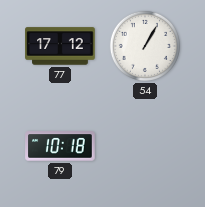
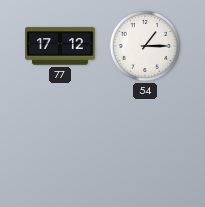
54: 1:05 -> 1:15 (145, 46)
79: 10:18 -> none (60, 146)
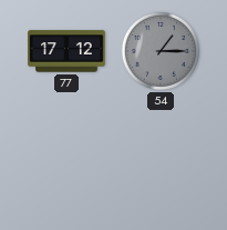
54 dial: white -> grey (161, 51)
